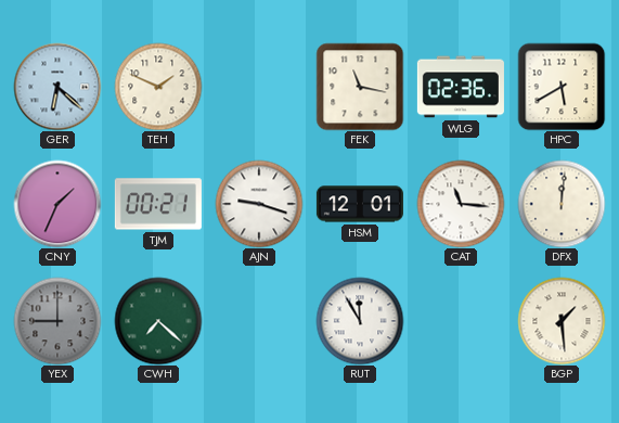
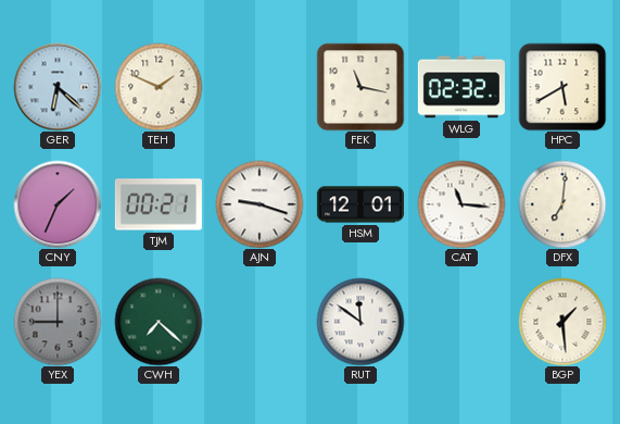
WLG: 02:36 -> 02:32 (461, 87)
DFX: 12:01 -> 7:01 (562, 204)
RUT: 11:55 -> 11:51 (360, 322)
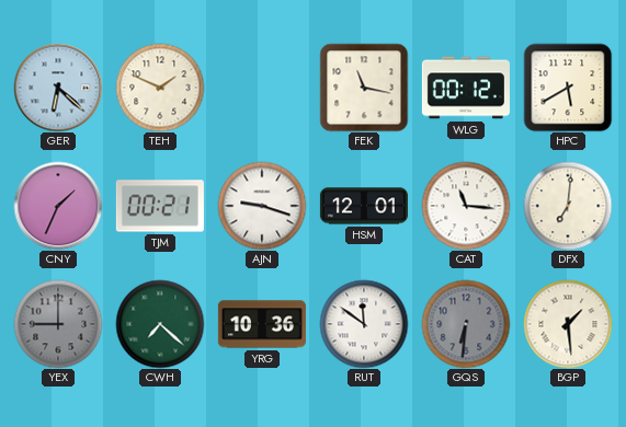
WLG: 02:32 -> 00:12 (466, 88)
YRG: none -> 10:36 (262, 324)
GQS: none -> 6:31 (466, 324)
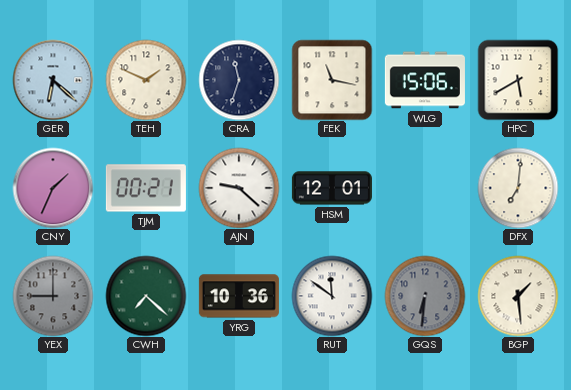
CRA: none -> 11:33 (239, 80)
WLG: 00:12 -> 15:06 (425, 80)
AJN: 9:18 -> 9:22 (239, 188)
CAT: 11:16 -> none (466, 206)
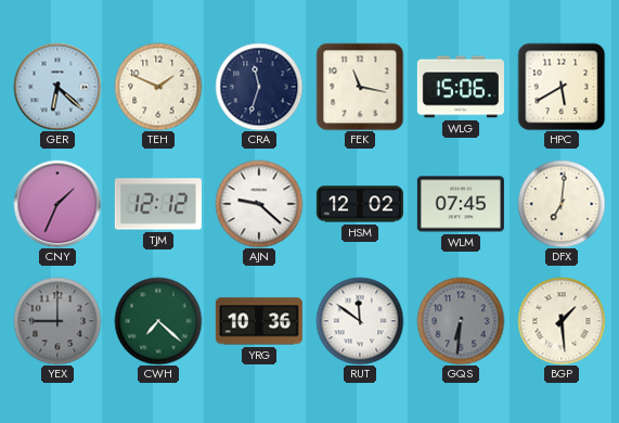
TJM: 00:21 -> 12:12 (158, 204)
HSM: 12:01 -> 12:02 (360, 204)
WLM: none -> 07:45 (461, 204)
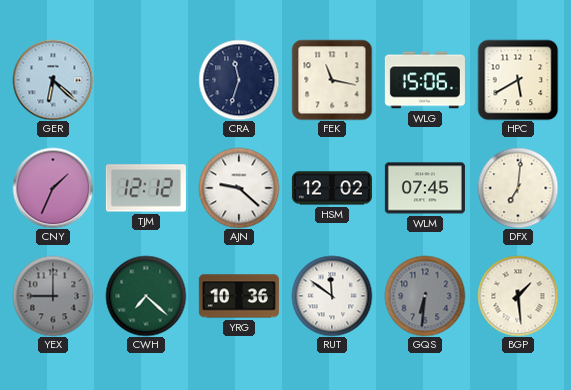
TEH: 1:49 -> none (158, 87)
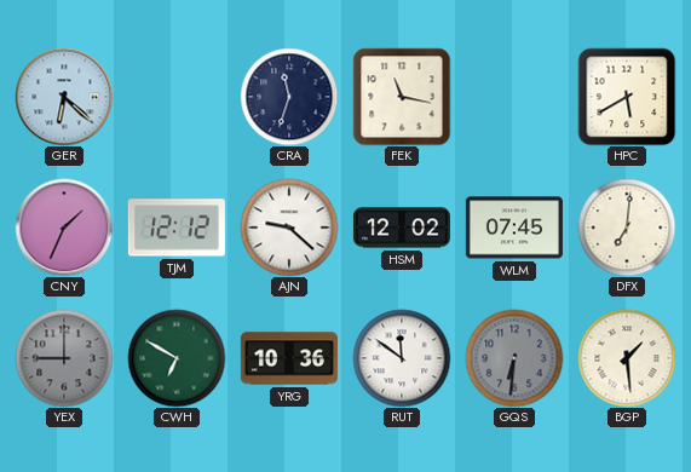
WLG: 15:06 -> none (425, 80)
CWH: 7:22 -> 6:50 (177, 358)
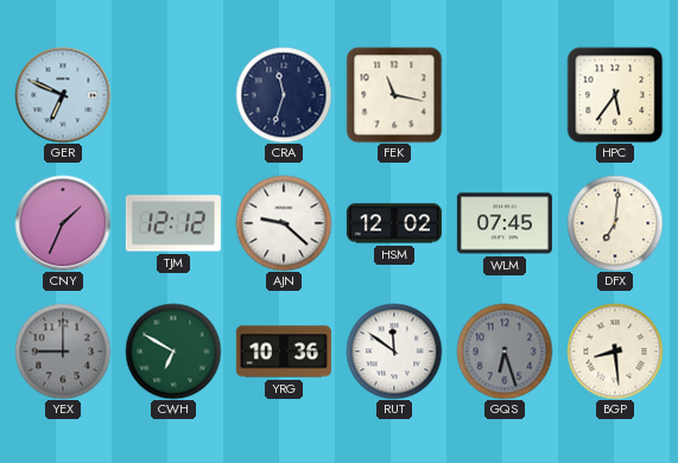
GER: 6:22 -> 6:49 (63, 95)
HPC: 5:40 -> 5:36 (615, 95)
GQS: 6:31 -> 6:27 (505, 351)
BGP: 1:29 -> 8:29 (615, 351)
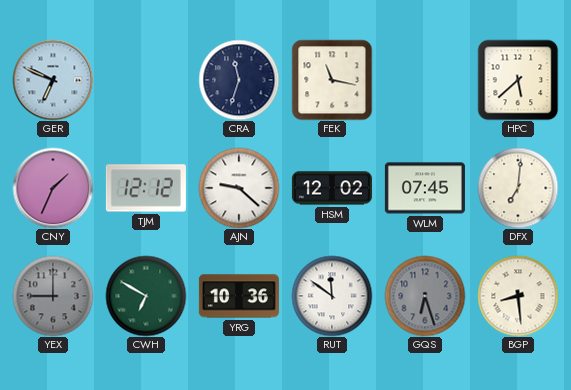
HPC: 5:36 -> 5:38 (518, 80)
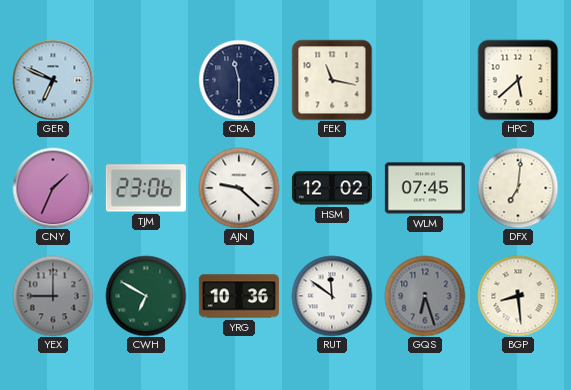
CRA: 11:33 -> 11:30 (239, 80)
TJM: 12:12 -> 23:06 (146, 188)
